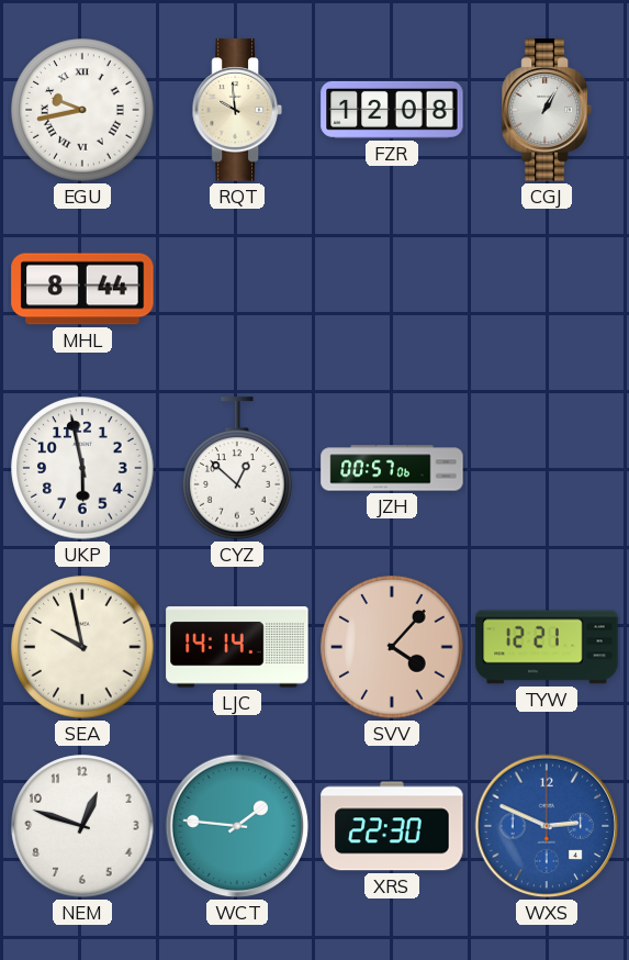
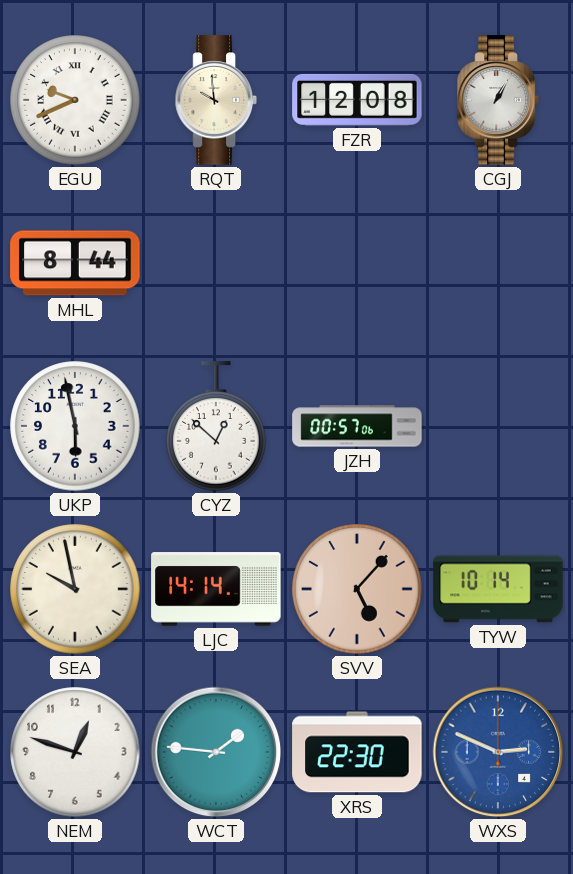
EGU: 9:43 -> 9:41 (75, 100)
SVV: 4:07 -> 5:07 (357, 589)
TYW: 12:21 -> 10:14 (498, 589)
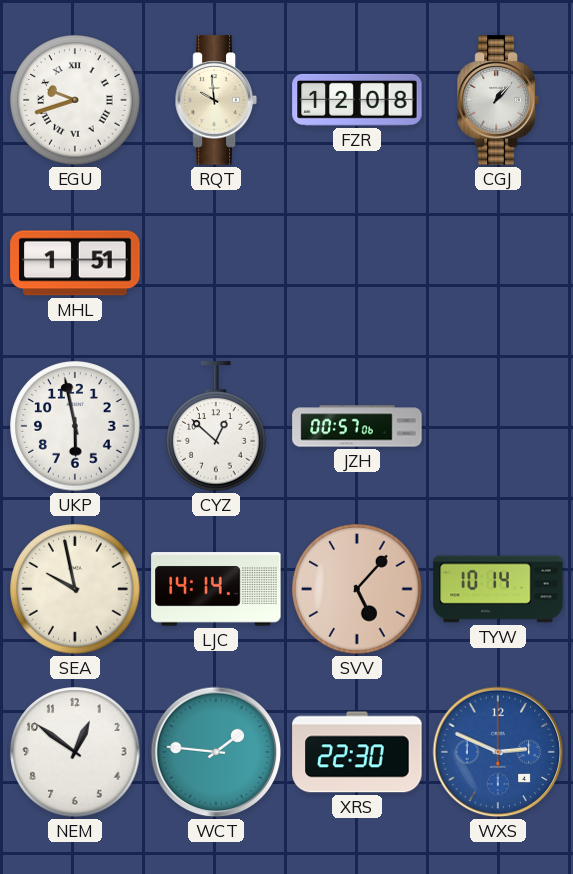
EGU: 9:41 -> 9:42 (75, 100)
CGJ: 1:05 -> 1:07 (498, 100)
MHL: 8:44 -> 1:51 (75, 263)
NEM: 12:48 -> 12:51 (75, 752)
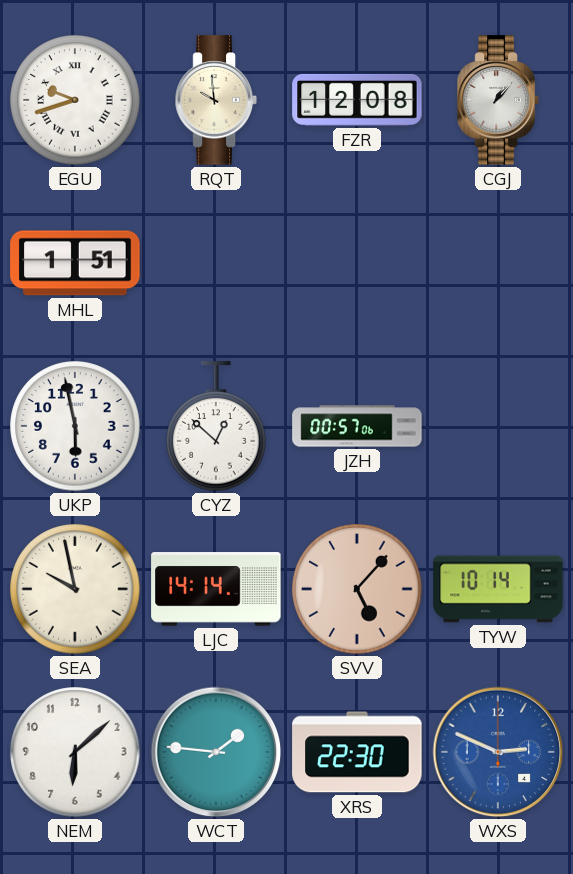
NEM: 12:51 -> 6:08 (75, 752)
